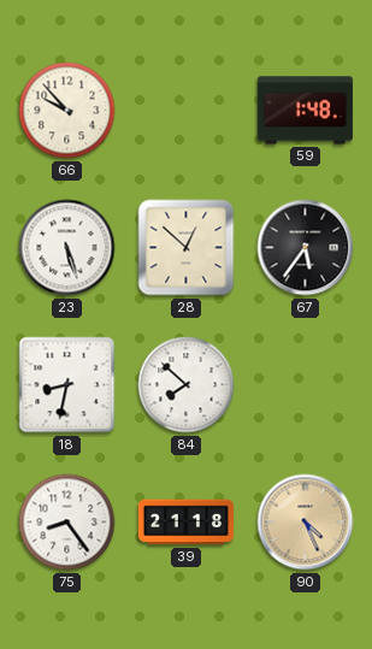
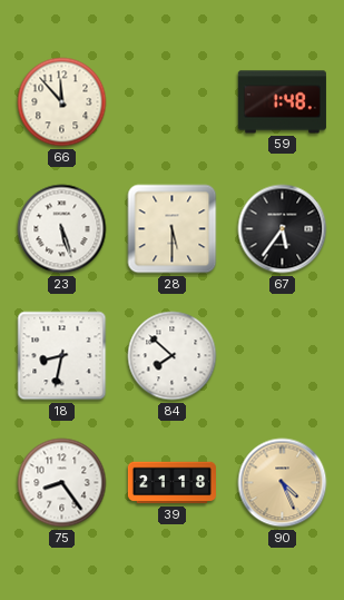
66: 9:53 -> 11:53 (62, 102)
28: 12:52 -> 5:30 (173, 229)
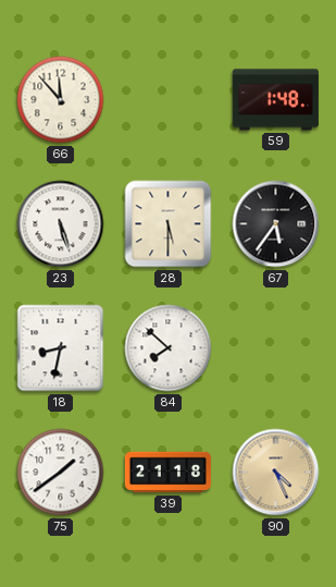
75: 8:24 -> 1:39 (61, 473)
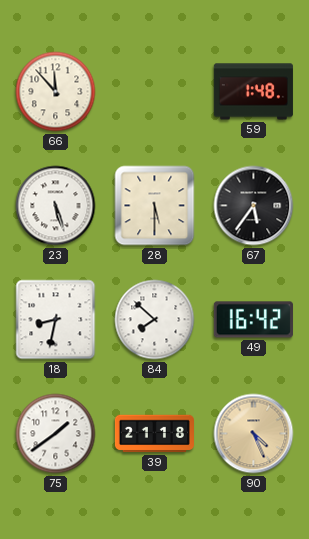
49: none -> 16:42 (253, 320)
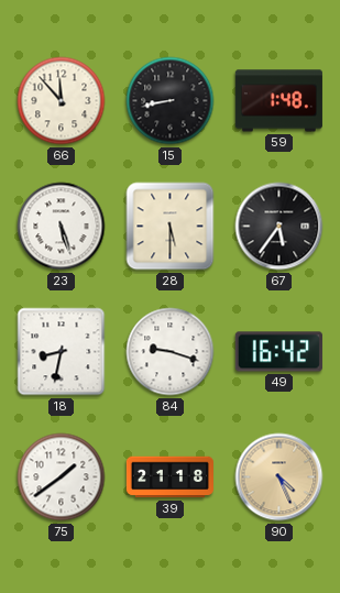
15: none -> 8:43 (171, 101)
84: 7:52 -> 9:18 (171, 352)
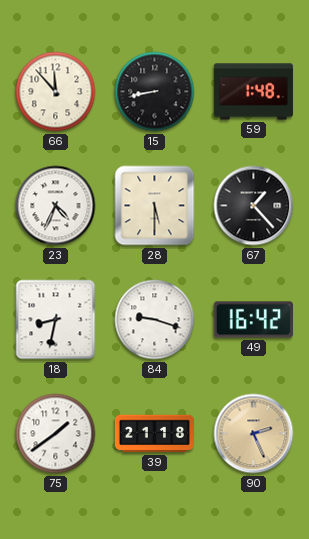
23: 5:27 -> 4:34 (56, 206)
67: 5:36 -> 1:23 (254, 206)
90: 4:26 -> 2:26 (254, 434)
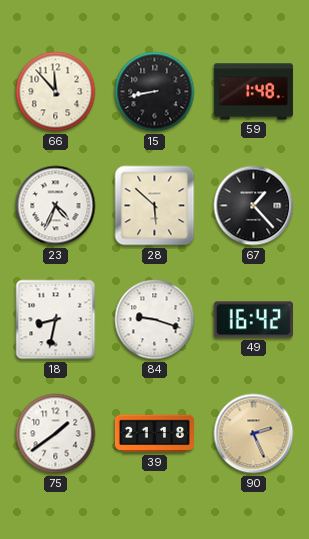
28: 5:30 -> 5:52 (155, 206)
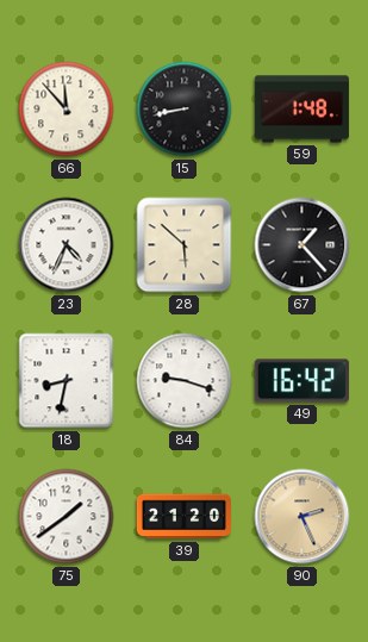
39: 21:18 -> 21:20 (183, 517)
